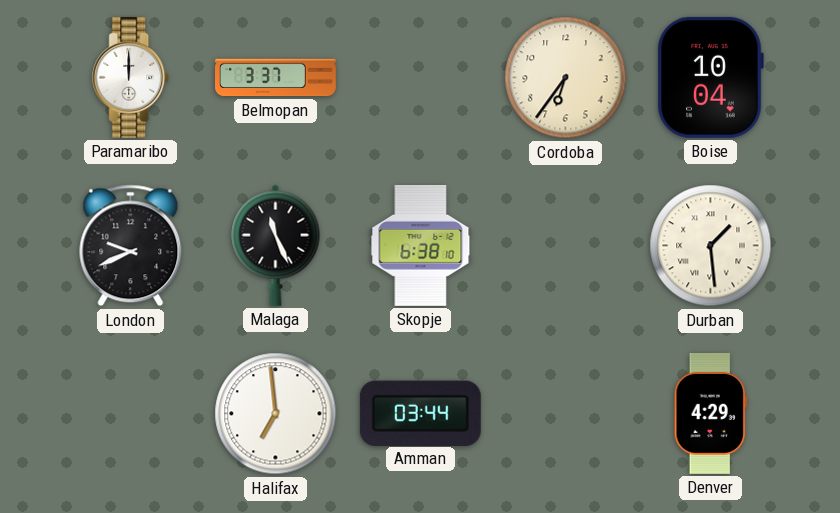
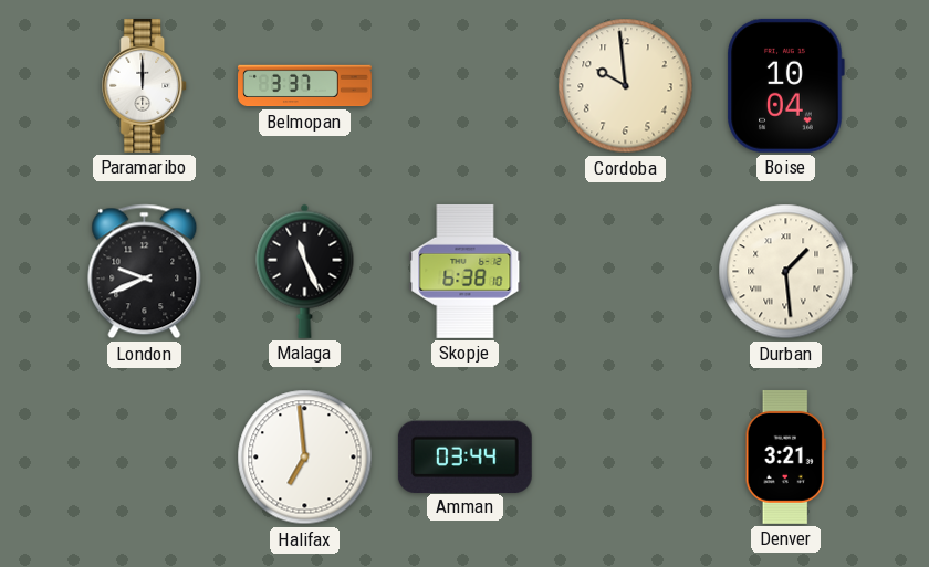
Cordoba: 6:36 -> 9:59 (626, 86)
Denver: 4:29 -> 3:21 (785, 456)
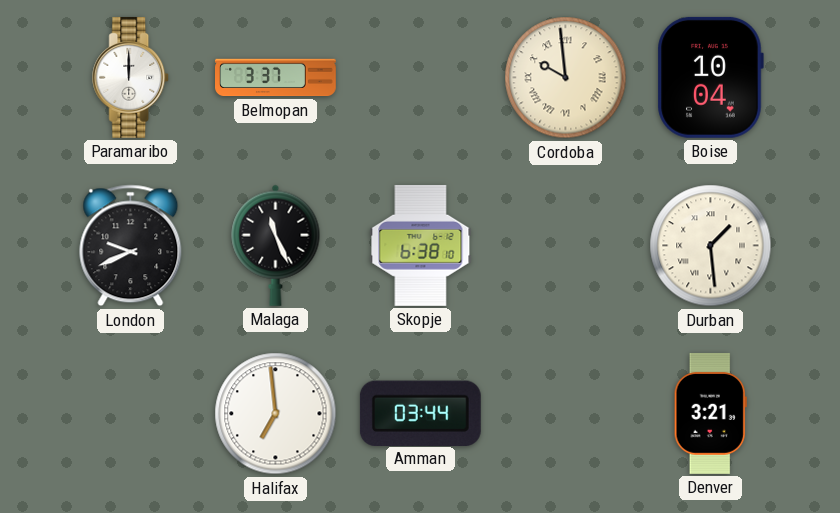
Cordoba numerals: Arabic -> Roman (566, 78)
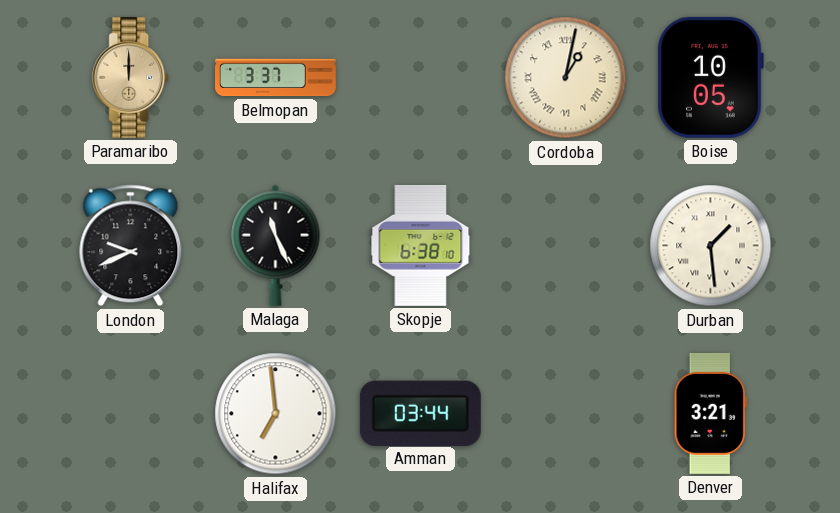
Paramaribo dial: white -> champagne (131, 77)
Cordoba: 9:59 -> 1:02 (566, 78)
Boise: 10:04 -> 10:05 (710, 77)
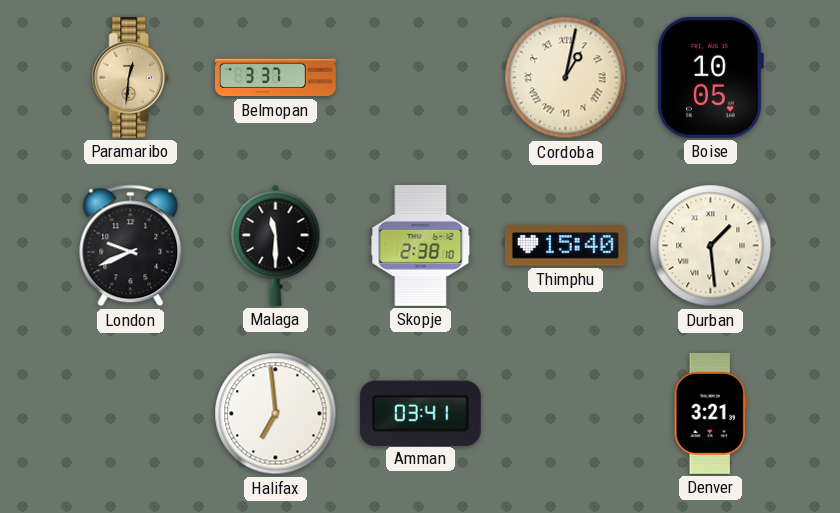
Paramaribo: 12:00 -> 12:31 (131, 77)
Malaga: 11:26 -> 11:30 (276, 245)
Skopje: 6:38 -> 2:38 (421, 245)
Thimphu: none -> 15:40 (565, 246)
Amman: 03:44 -> 03:41 (420, 413)
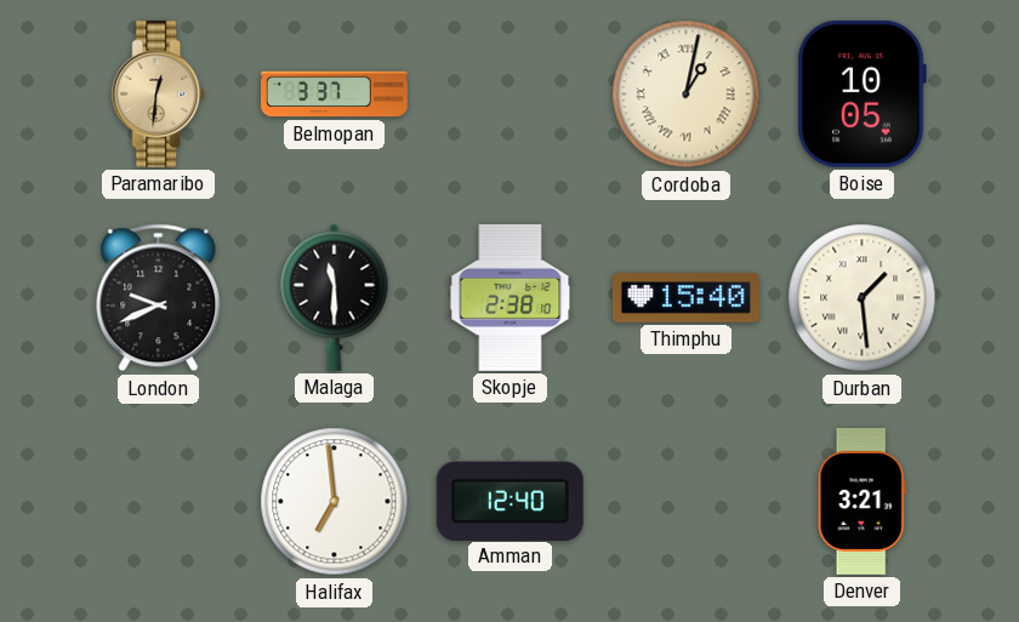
Amman: 03:41 -> 12:40 (509, 501)
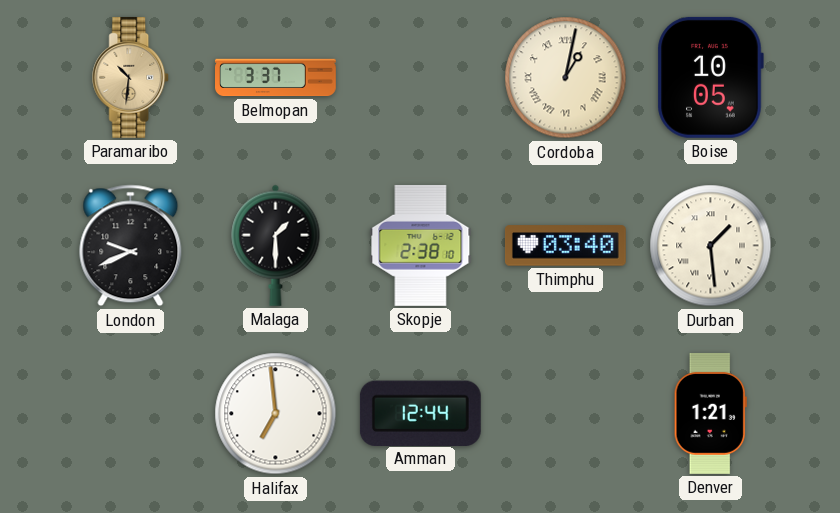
Paramaribo: 12:31 -> 10:31 (131, 77)
Malaga: 11:30 -> 1:30 (276, 245)
Thimphu: 15:40 -> 03:40 (565, 246)
Amman: 12:40 -> 12:44 (420, 413)
Denver: 3:21 -> 1:21 (710, 413)
